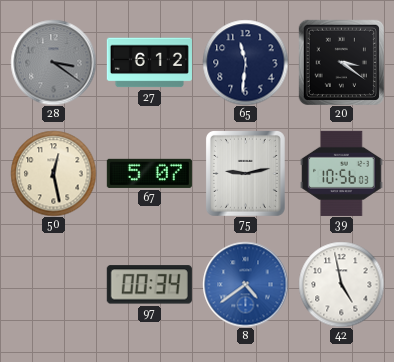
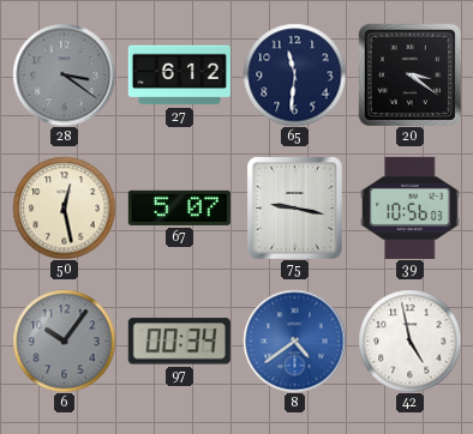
75: 9:13 -> 9:17 (294, 207)
6: none -> 10:06 (64, 340)
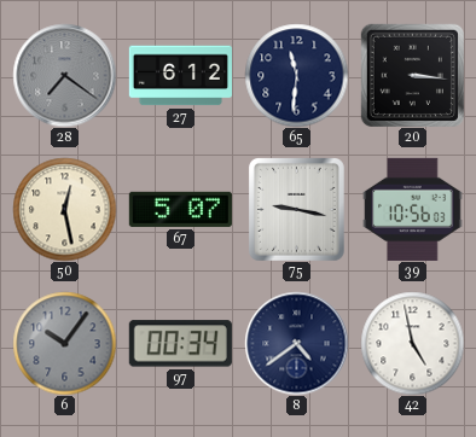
28: 3:21 -> 7:21 (64, 75)
20: 3:21 -> 3:16 (412, 75)
8 dial: blue -> navy (296, 343)
